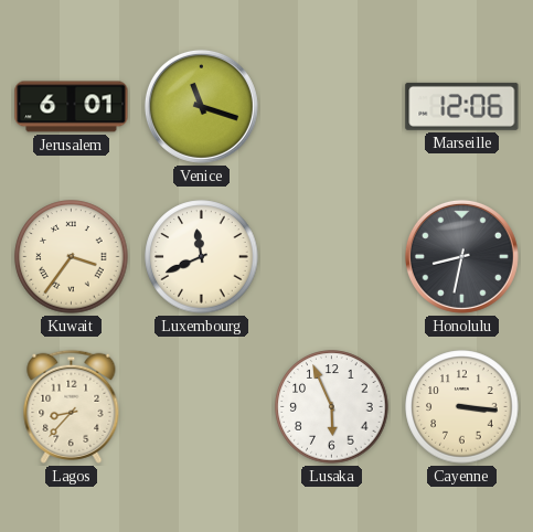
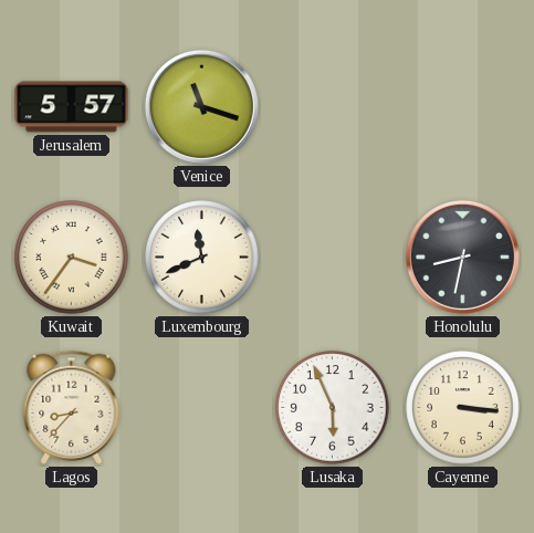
Jerusalem: 6:01 -> 5:57 (72, 107)
Marseille: 12:06 -> none (462, 106)
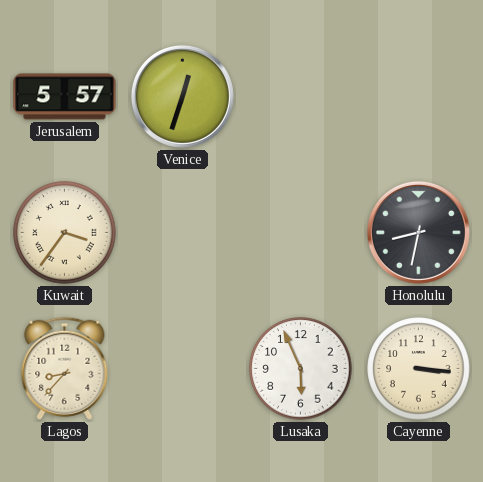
Venice: 11:18 -> 12:33 (182, 96)
Luxembourg: 11:41 -> none (202, 258)
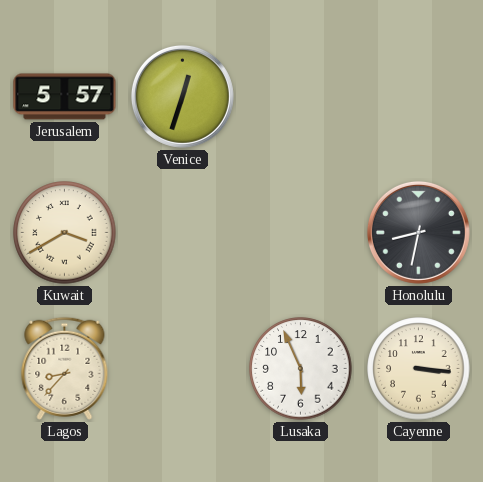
Kuwait: 3:36 -> 3:40 (65, 233)
